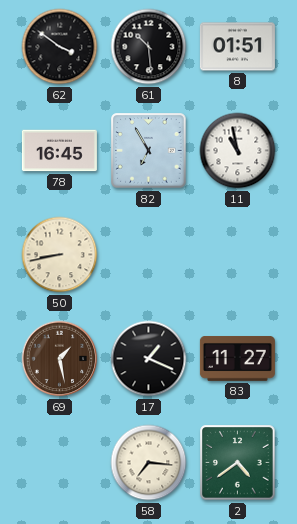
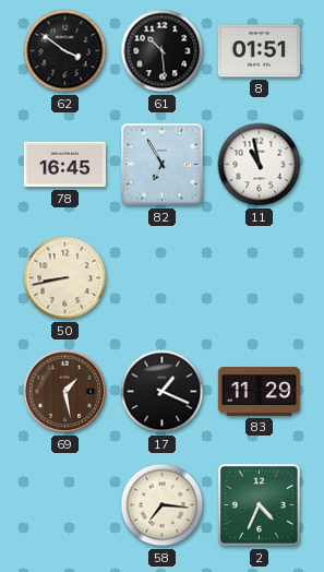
83: 11:27 -> 11:29 (259, 392)
2: 4:39 -> 4:34 (260, 505)
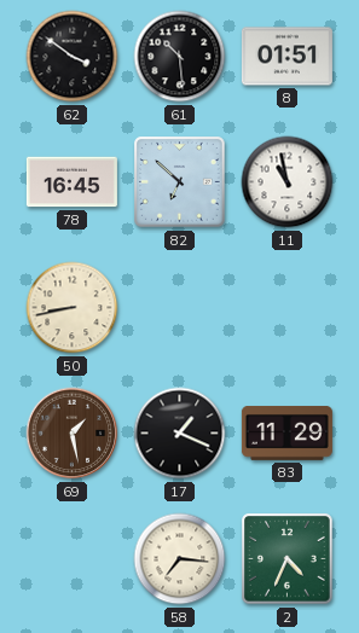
82: 6:55 -> 6:52 (180, 182)
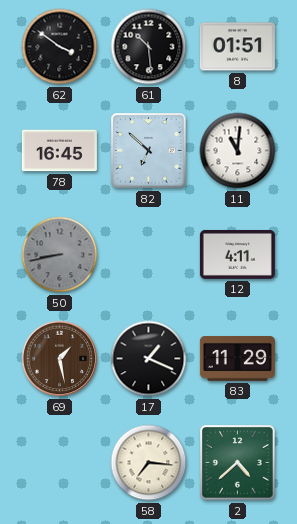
11: 10:58 -> 11:01 (238, 151)
50 dial: cream -> grey (60, 255)
12: none -> 4:11 (237, 254)
2: 4:34 -> 4:38 (238, 463)
